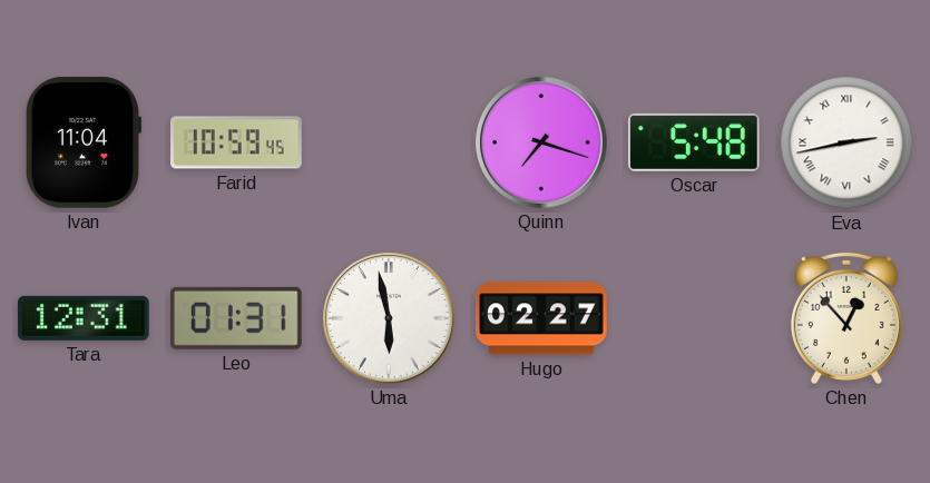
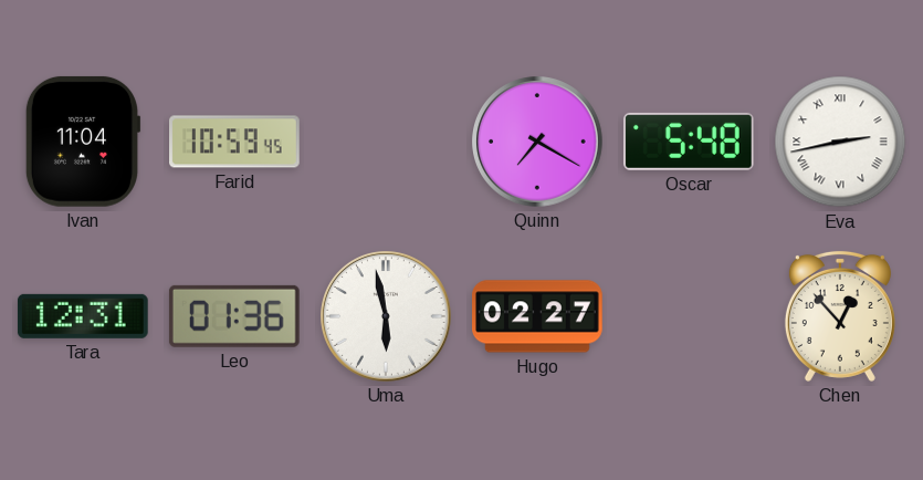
Quinn: 7:18 -> 7:20 (538, 143)
Leo: 01:31 -> 01:36 (234, 316)
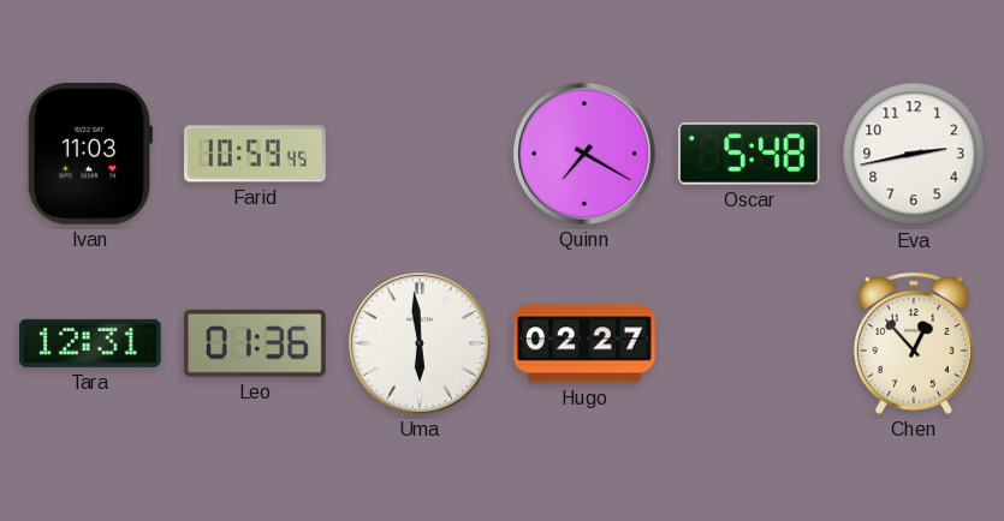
Ivan: 11:04 -> 11:03 (90, 154)
Eva numerals: Roman -> Arabic (914, 154)
Uma: 5:58 -> 5:59 (421, 345)
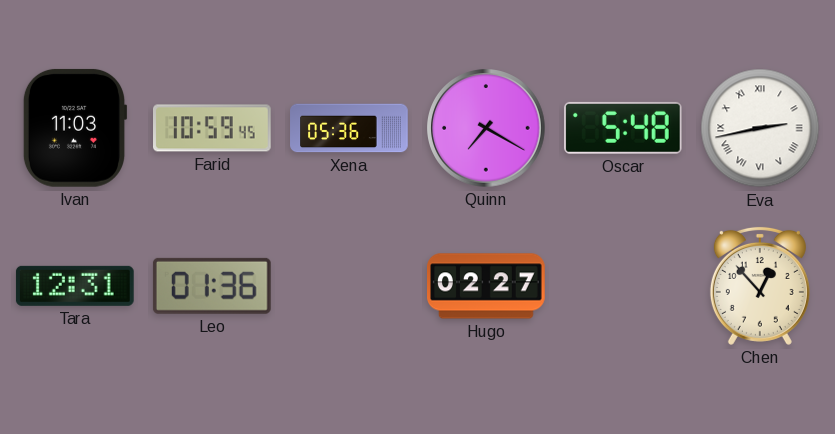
Xena: none -> 05:36 (349, 128)
Eva numerals: Arabic -> Roman (760, 128)
Uma: 5:59 -> none (421, 345)
